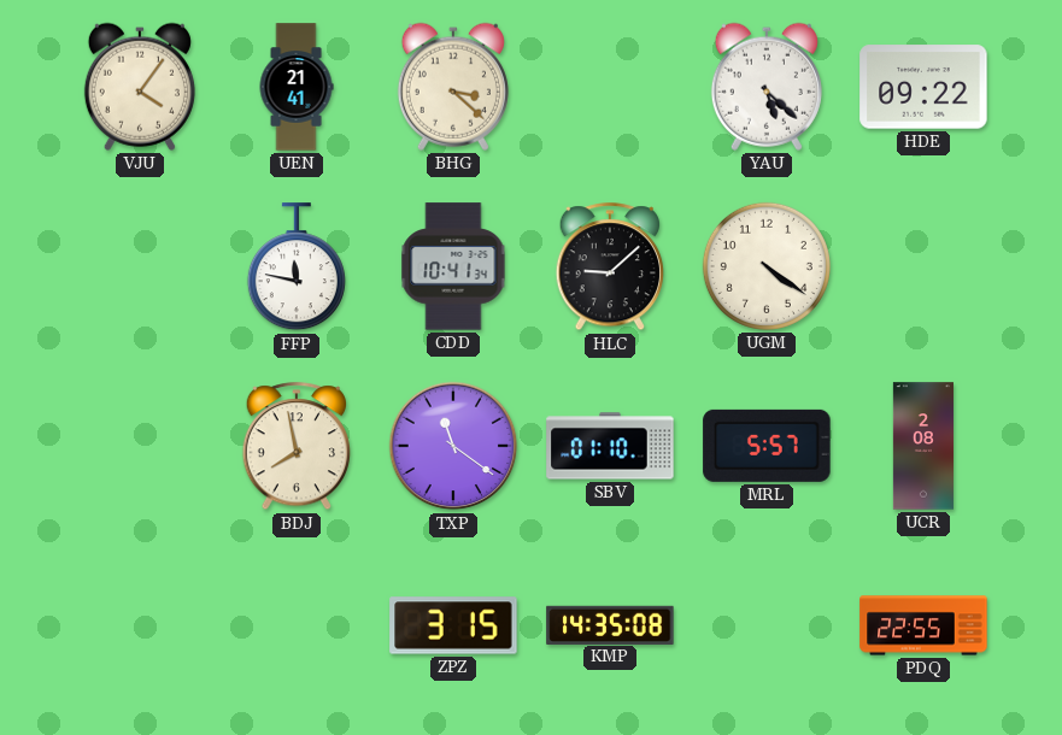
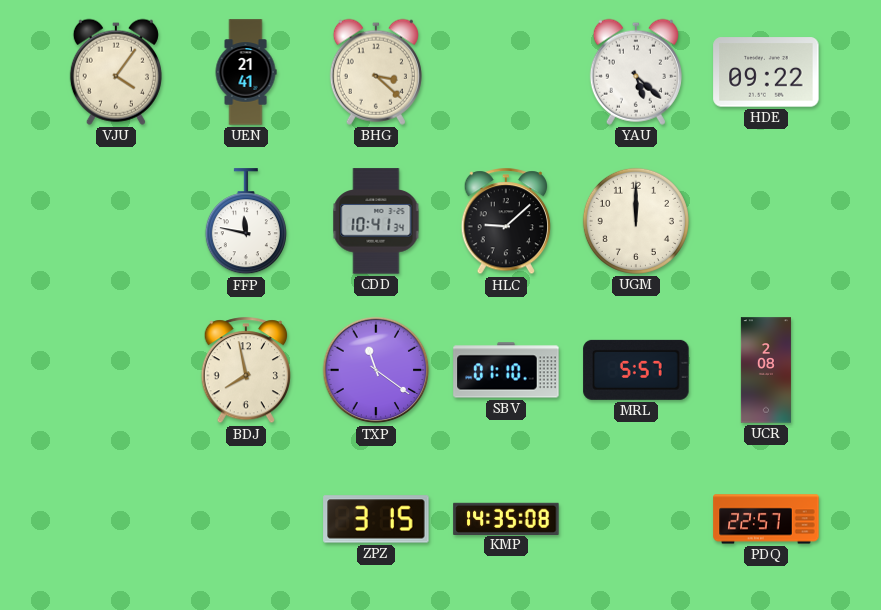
UGM: 4:21 -> 12:00 (636, 221)
PDQ: 22:55 -> 22:57 (766, 519)
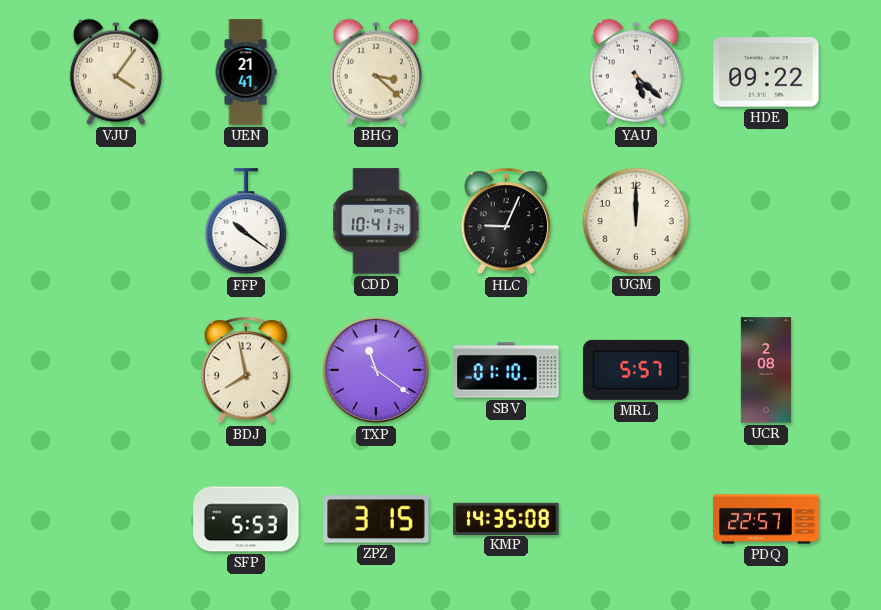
FFP: 11:47 -> 10:21 (246, 222)
HLC: 9:08 -> 9:04 (505, 222)
SFP: none -> 5:53 (246, 519)
